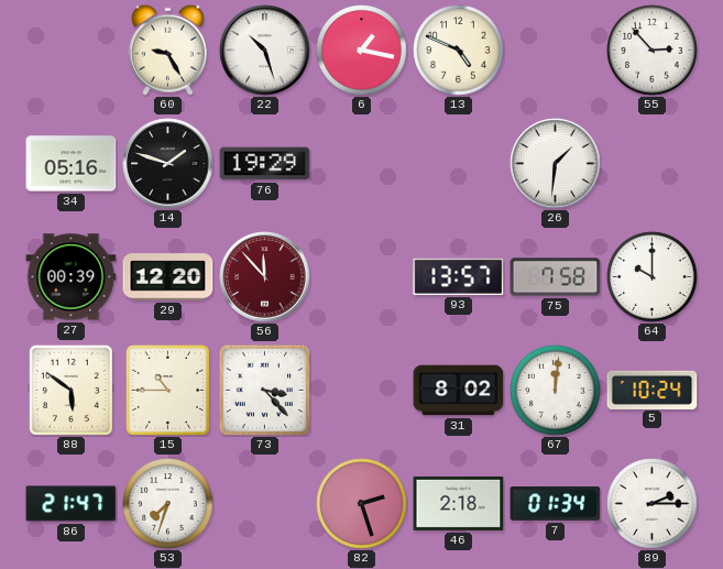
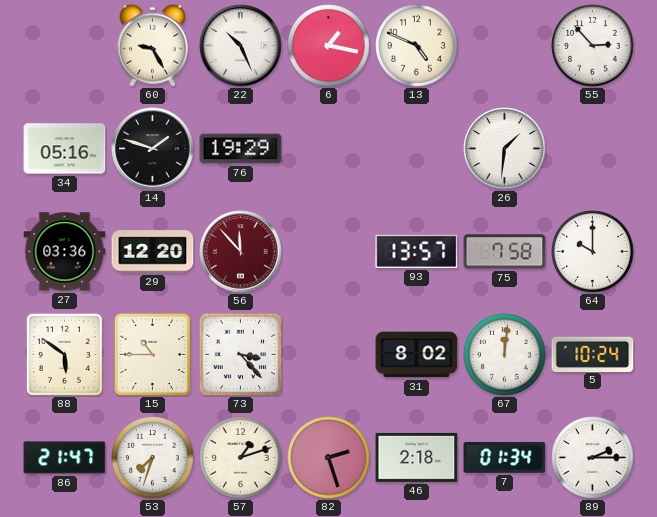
22: 10:27 -> 10:26 (241, 46)
27: 00:39 -> 03:36 (65, 252)
57: none -> 1:12 (241, 458)
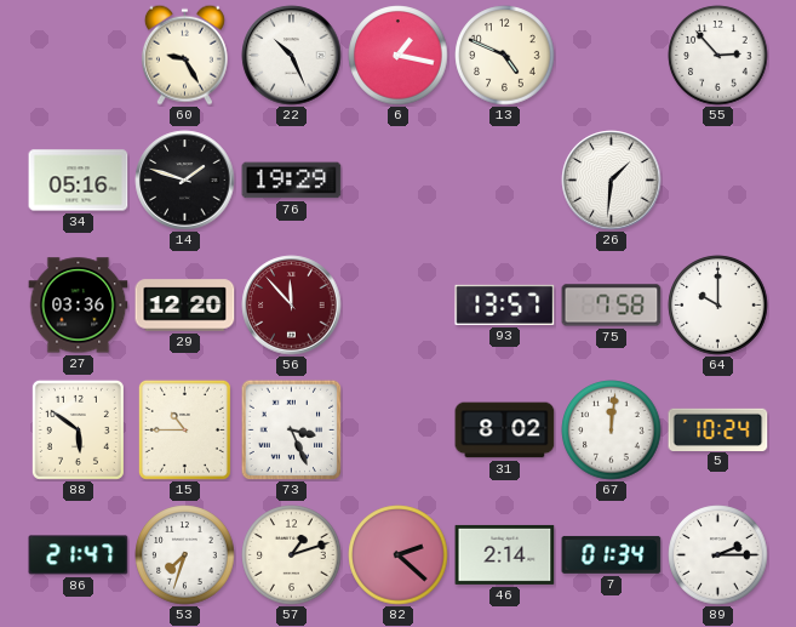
73: 3:23 -> 3:26 (291, 429)
82: 2:27 -> 2:22 (399, 555)
46: 2:18 -> 2:14 (505, 554)
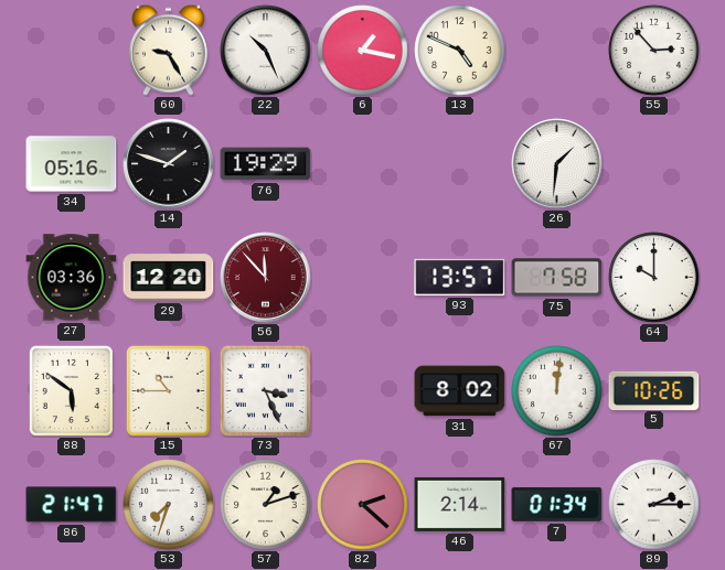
5: 10:24 -> 10:26 (654, 390)
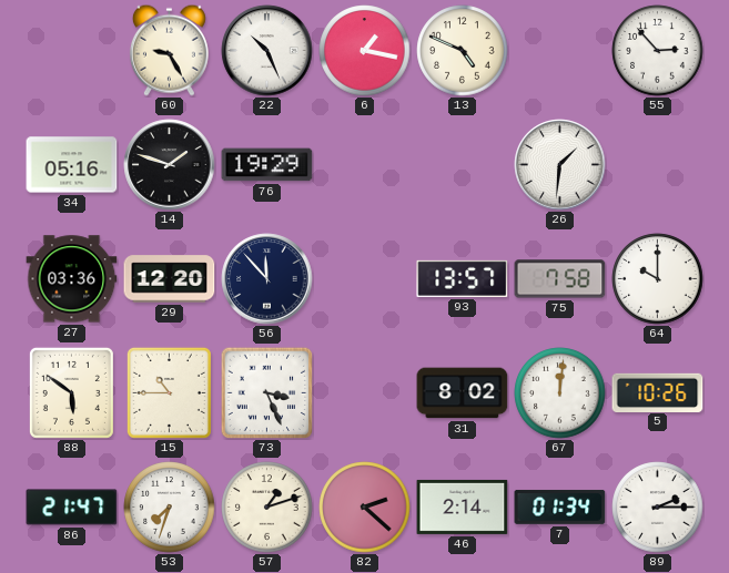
56 dial: burgundy -> navy (267, 279)
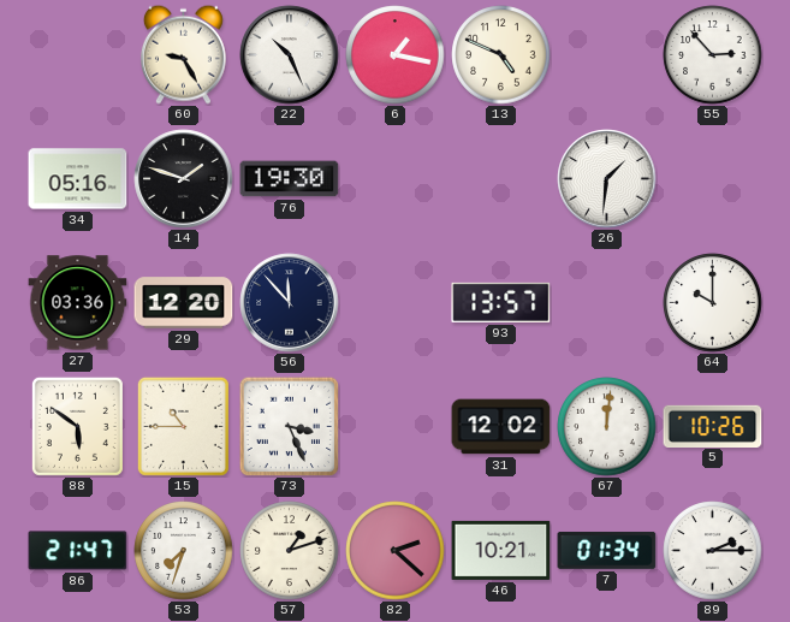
76: 19:29 -> 19:30 (290, 179)
75: 7:58 -> none (560, 279)
31: 8:02 -> 12:02 (501, 427)
46: 2:14 -> 10:21 (501, 550)
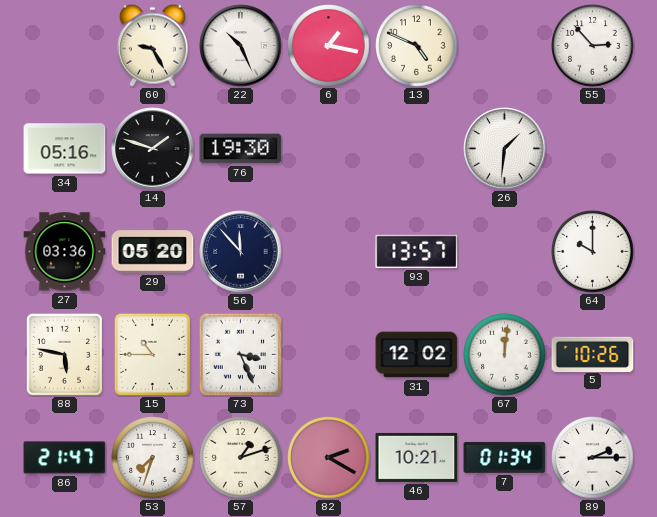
29: 12:20 -> 05:20 (153, 252)
88: 5:51 -> 5:47 (64, 354)
82: 2:22 -> 2:20 (329, 458)
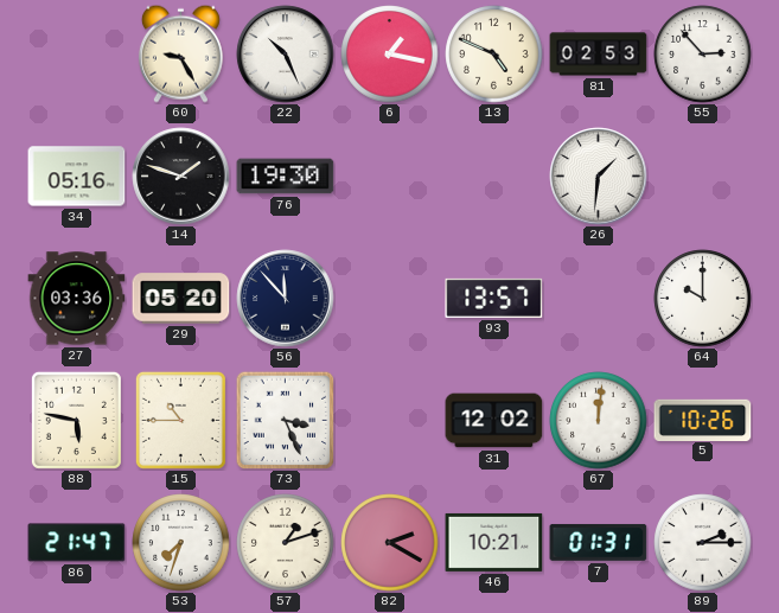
81: none -> 02:53 (599, 55)
7: 01:34 -> 01:31 (599, 542)
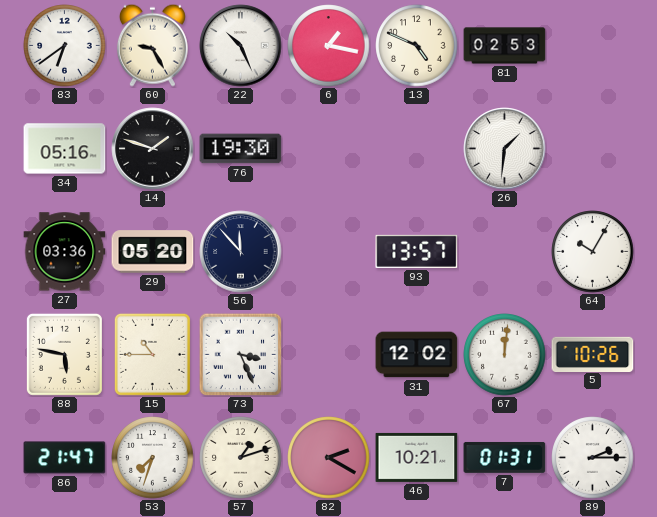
83: none -> 6:39 (65, 46)
55: 2:53 -> none (703, 55)
64: 10:00 -> 10:05 (593, 252)
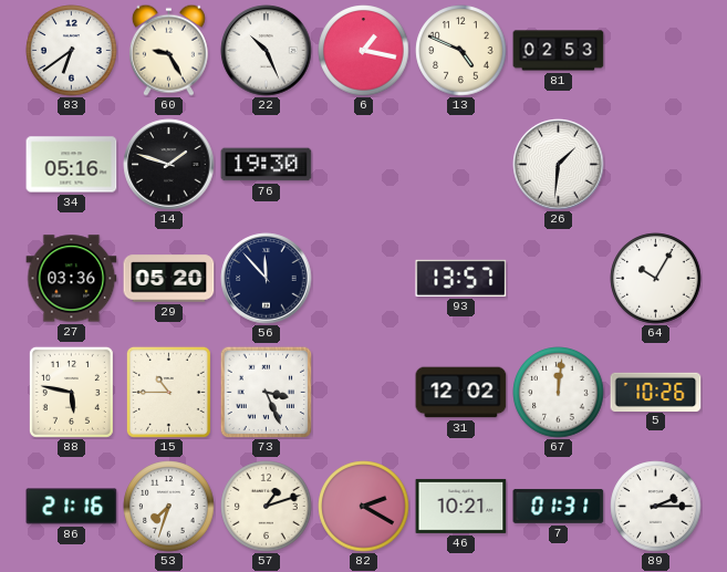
86: 21:47 -> 21:16 (72, 507)
